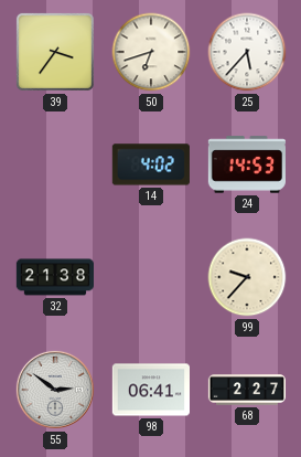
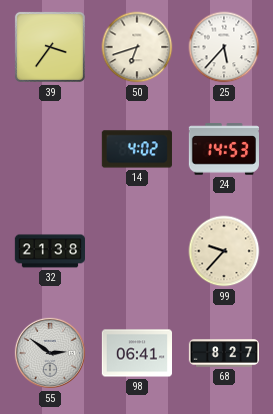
68: 2:27 -> 8:27 (224, 353)
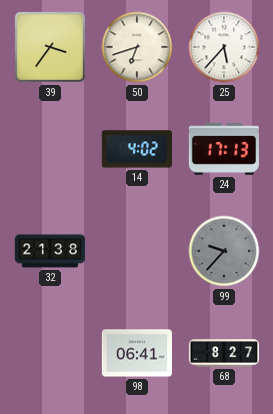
24: 14:53 -> 17:13 (223, 149)
99 dial: cream -> grey (224, 251)
55: 2:51 -> none (50, 353)
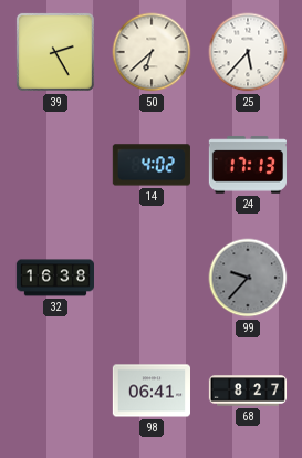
39: 3:36 -> 2:25 (55, 52)
50: 6:42 -> 6:38 (152, 52)
32: 21:38 -> 16:38 (54, 278)
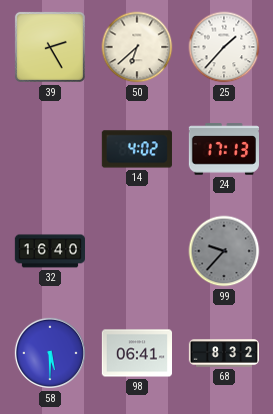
25: 5:37 -> 1:37 (224, 47)
32: 16:38 -> 16:40 (49, 251)
58: none -> 5:30 (50, 353)
68: 8:27 -> 8:32 (224, 353)
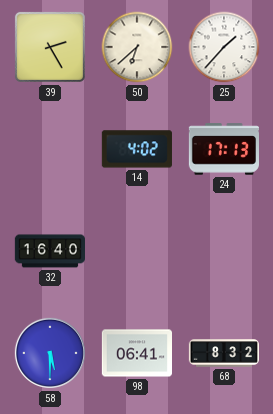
99: 9:37 -> none (224, 251)
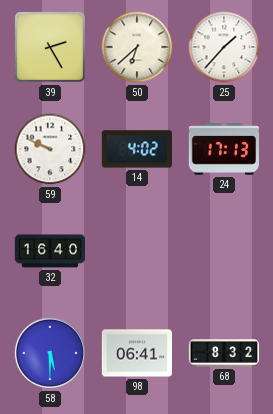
59: none -> 9:49 (50, 149)
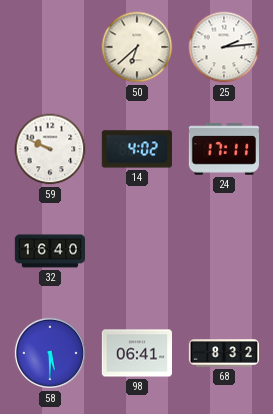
39: 2:25 -> none (50, 47)
25: 1:37 -> 2:14 (224, 47)
24: 17:13 -> 17:11 (223, 149)
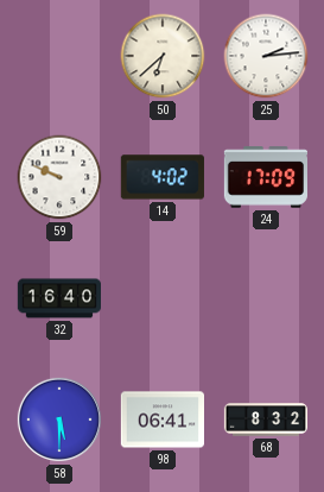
24: 17:11 -> 17:09 (265, 177)
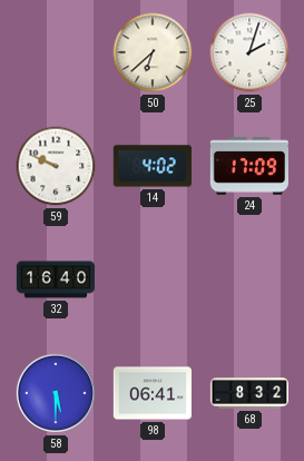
25: 2:14 -> 2:03 (249, 52)
